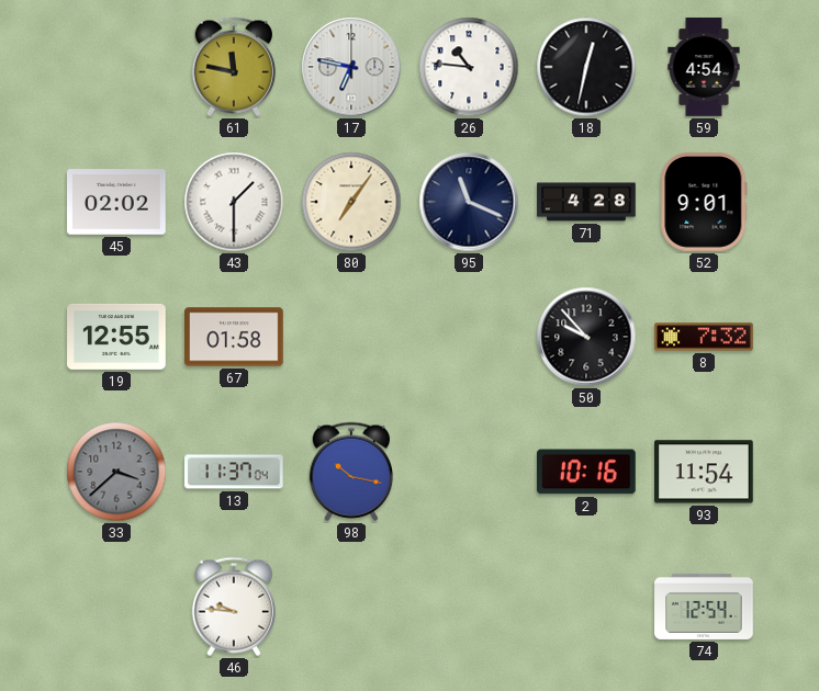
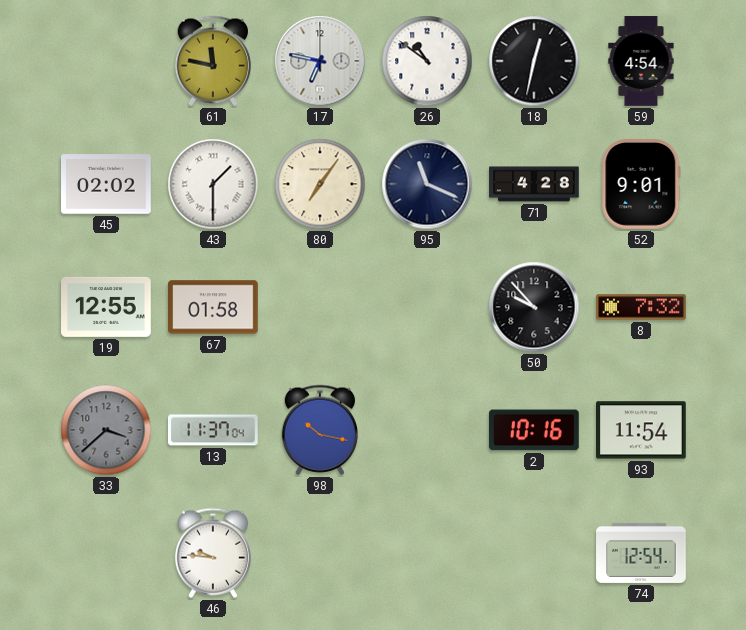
26: 10:46 -> 10:51 (427, 61)
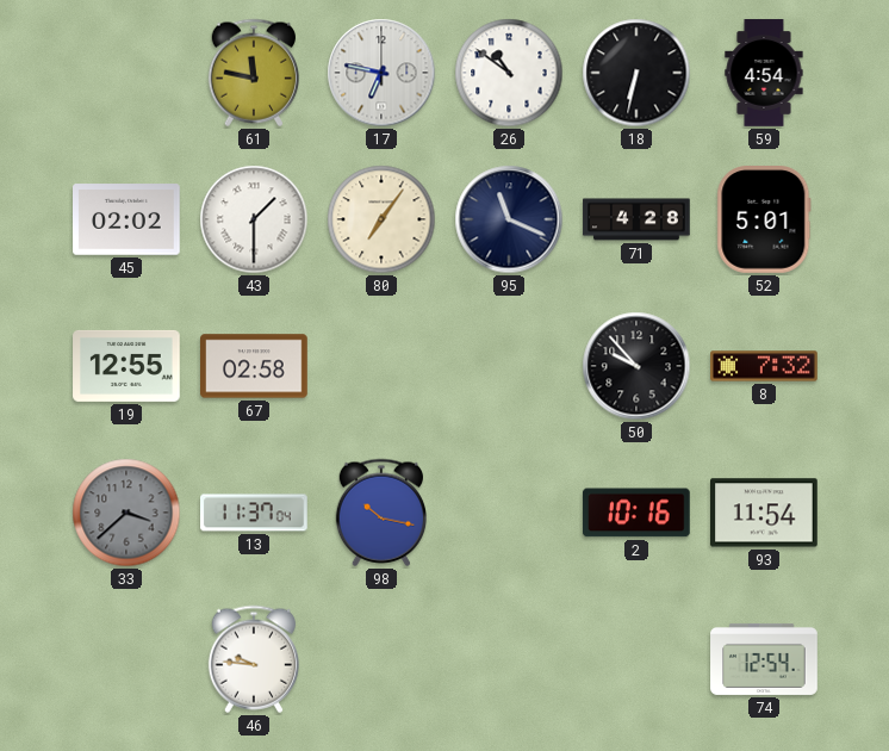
18: 12:32 -> 6:32 (636, 73)
52: 9:01 -> 5:01 (764, 221)
67: 01:58 -> 02:58 (254, 366)
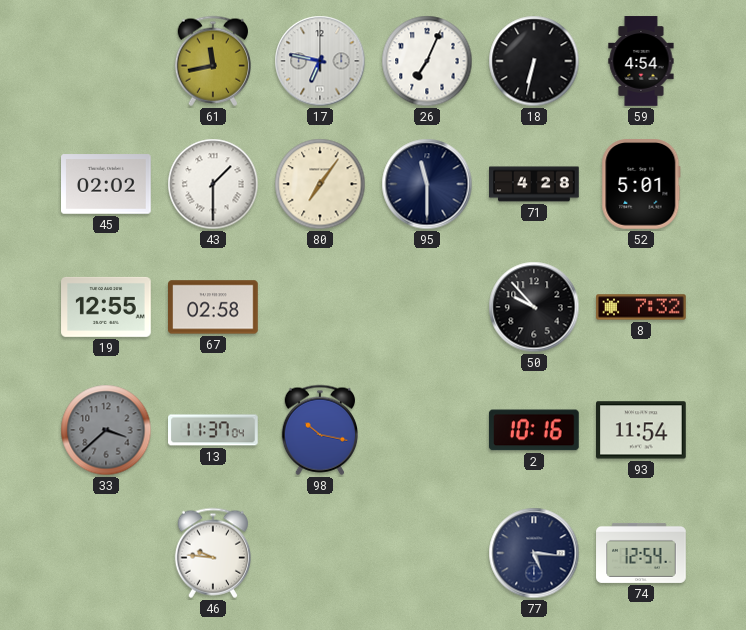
61: 11:47 -> 11:43 (212, 61)
26: 10:51 -> 7:04 (427, 61)
95: 11:19 -> 11:30 (427, 184)
77: none -> 5:16 (534, 553)
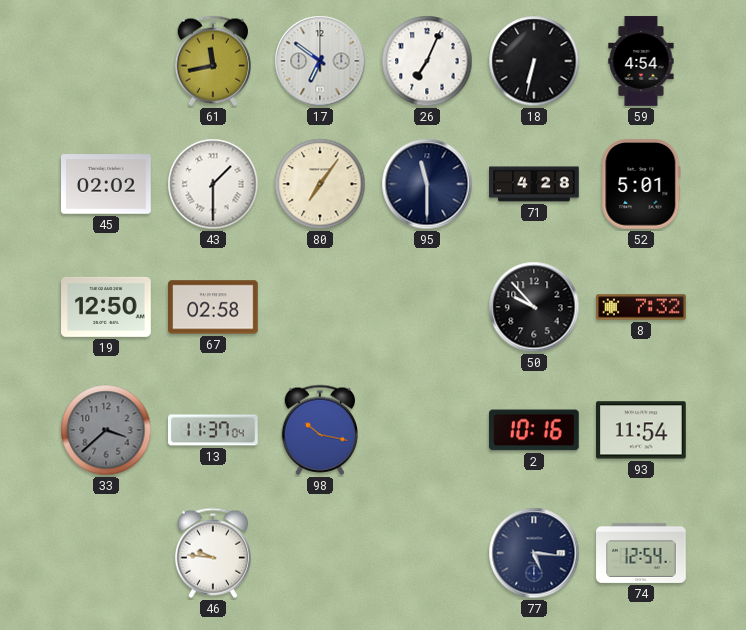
17: 6:47 -> 6:51 (320, 61)
19: 12:55 -> 12:50 (106, 307)
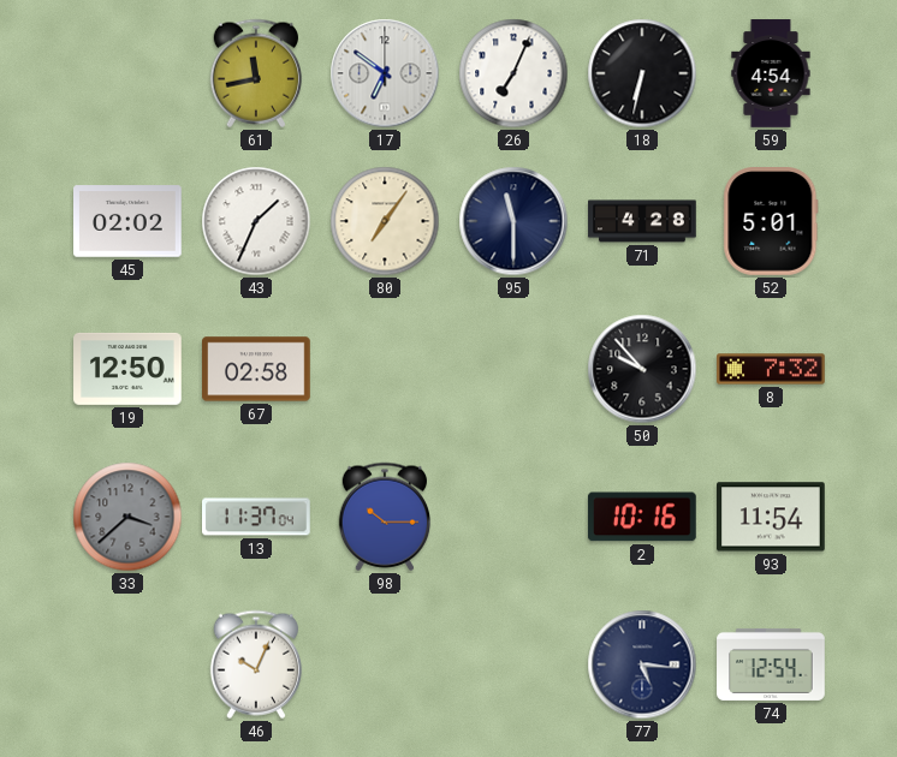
43: 1:30 -> 1:34 (256, 221)
98: 10:17 -> 10:15 (384, 517)
46: 9:46 -> 10:04 (255, 664)
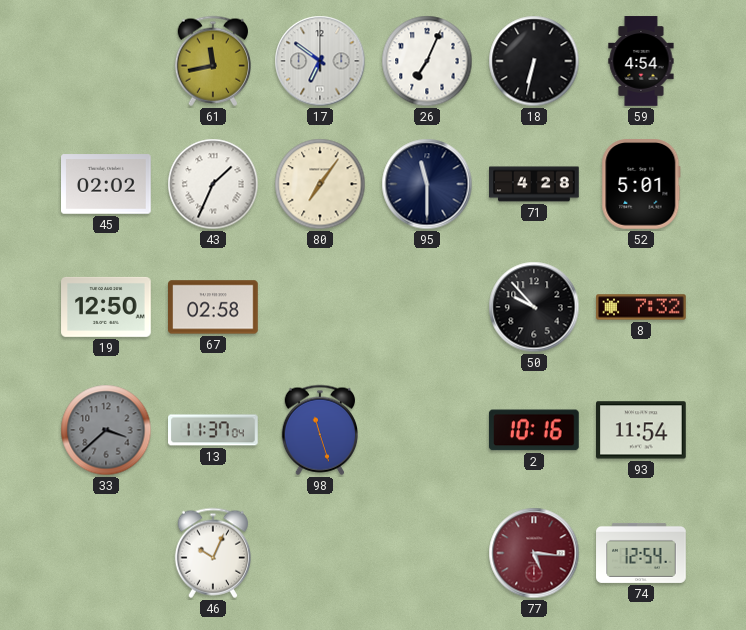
98: 10:15 -> 11:27 (319, 430)
77 dial: navy -> burgundy (534, 553)
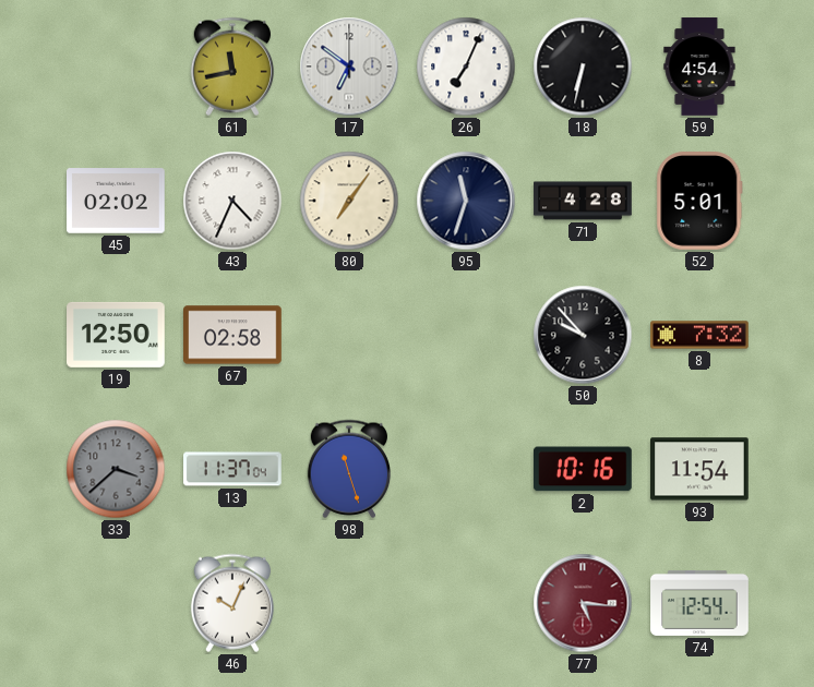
43: 1:34 -> 4:34 (232, 201)
95: 11:30 -> 11:33 (466, 201)
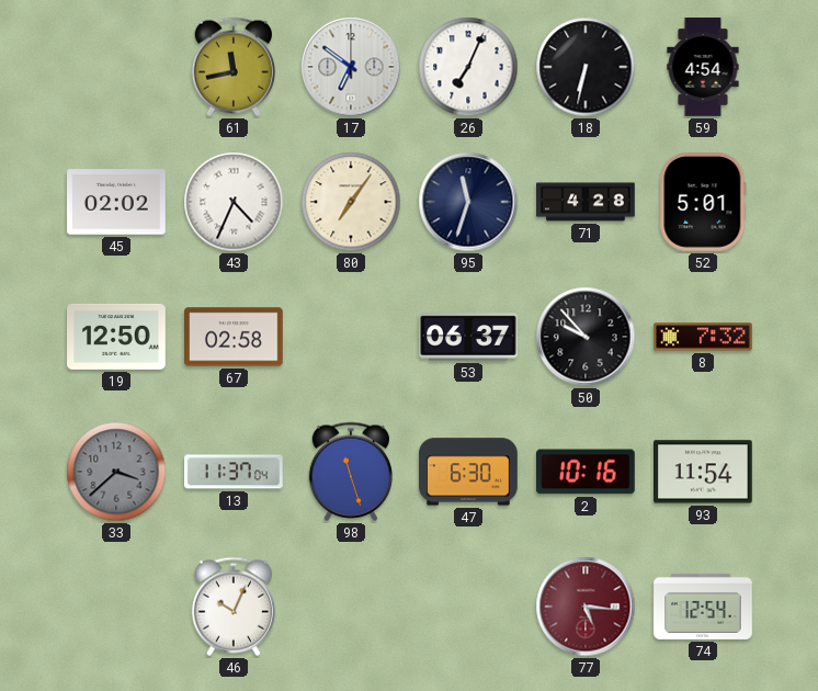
53: none -> 06:37 (468, 337)
47: none -> 6:30 (468, 472)
